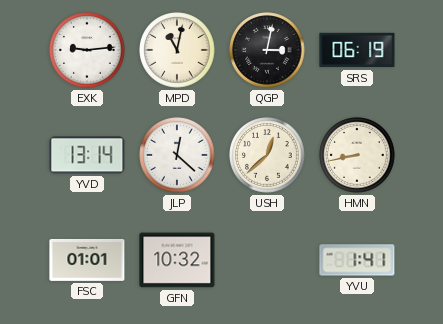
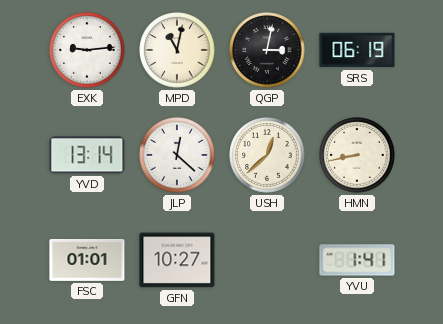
GFN: 10:32 -> 10:27 (177, 260)
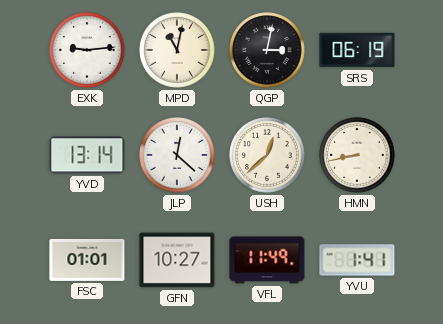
VFL: none -> 11:49 (267, 260)
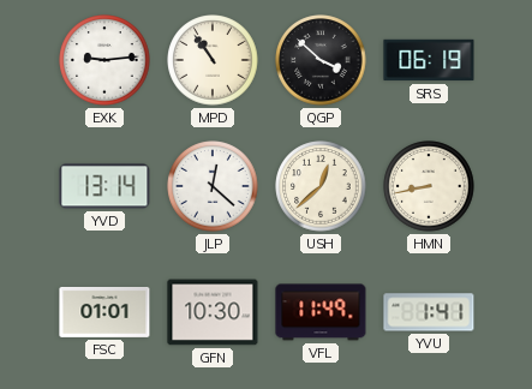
MPD: 11:02 -> 10:54 (213, 60)
QGP: 3:02 -> 3:52 (321, 60)
GFN: 10:27 -> 10:30 (213, 312)
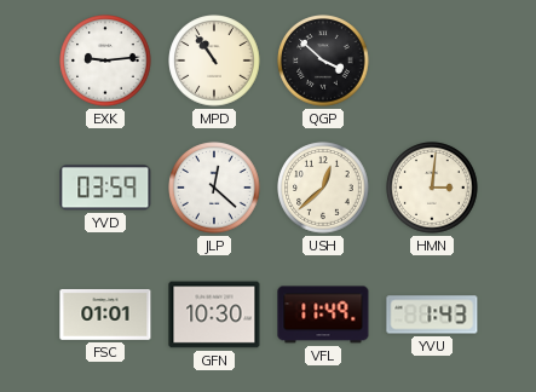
SRS: 06:19 -> none (429, 60)
YVD: 13:14 -> 03:59 (105, 188)
HMN: 8:43 -> 3:01 (432, 188)
YVU: 1:41 -> 1:43 (432, 315)
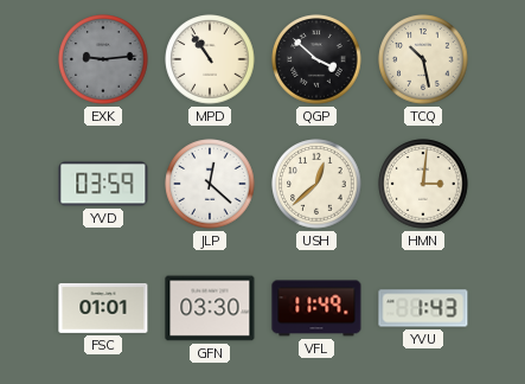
EXK dial: white -> grey (103, 59)
TCQ: none -> 10:28 (423, 59)
GFN: 10:30 -> 03:30 (210, 308)
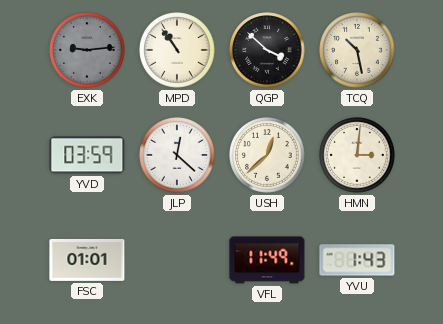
GFN: 03:30 -> none (210, 308)
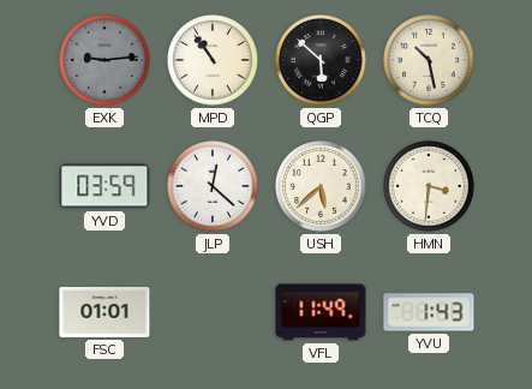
QGP: 3:52 -> 5:52 (321, 60)
USH: 12:38 -> 5:38 (321, 186)
HMN: 3:01 -> 3:31 (429, 186)
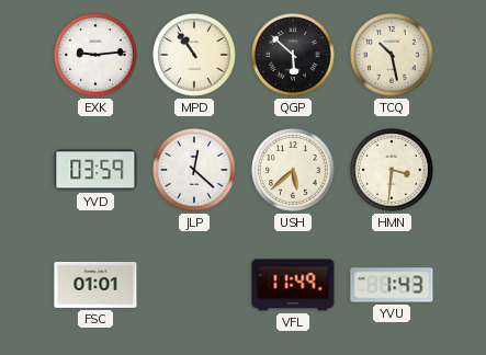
EXK dial: grey -> white (95, 55)
